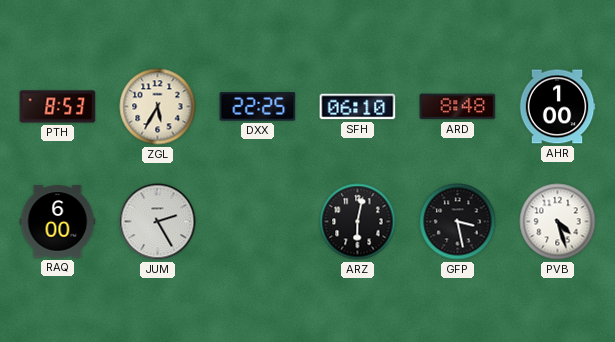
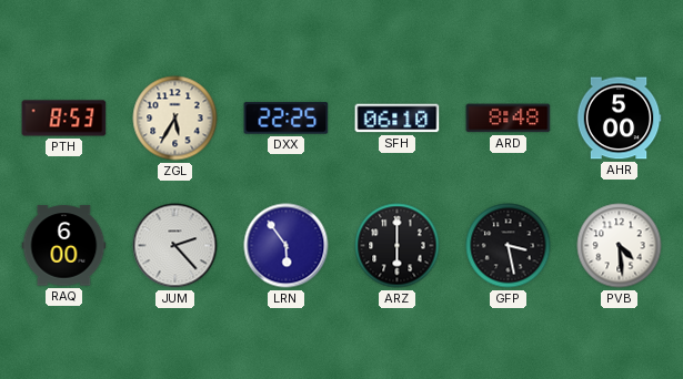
AHR: 1:00 -> 5:00 (619, 119)
JUM: 2:25 -> 2:23 (175, 246)
LRN: none -> 5:54 (287, 246)
ARZ: 6:02 -> 6:00 (398, 246)
PVB: 4:27 -> 4:29 (620, 246)
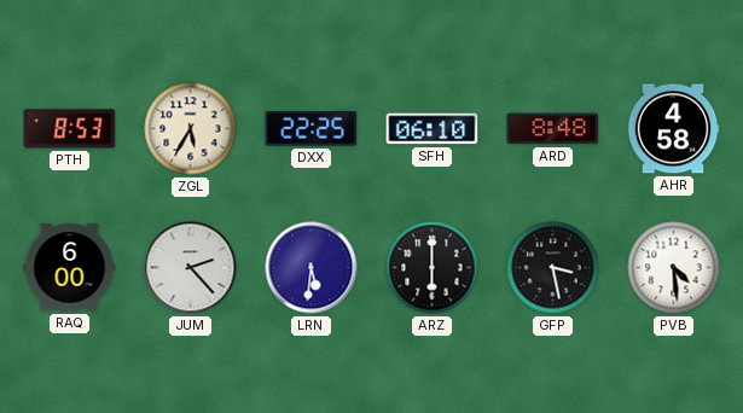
AHR: 5:00 -> 4:58 (673, 129)
LRN: 5:54 -> 5:31 (312, 268)
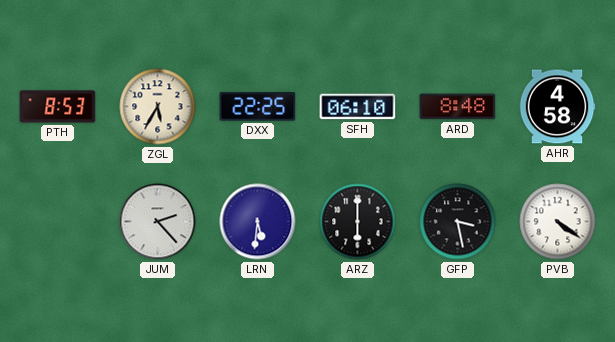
RAQ: 6:00 -> none (70, 268)
PVB: 4:29 -> 4:21 (558, 222)
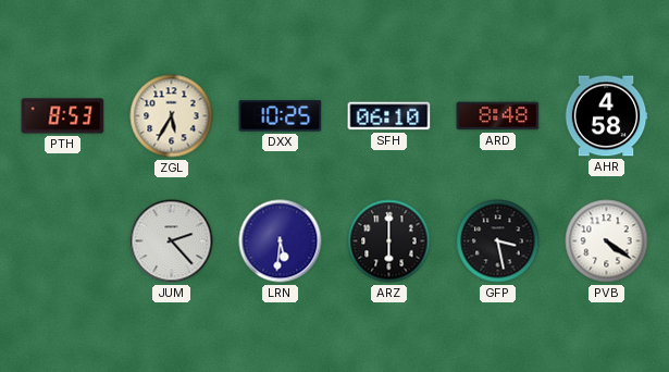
DXX: 22:25 -> 10:25 (281, 116)
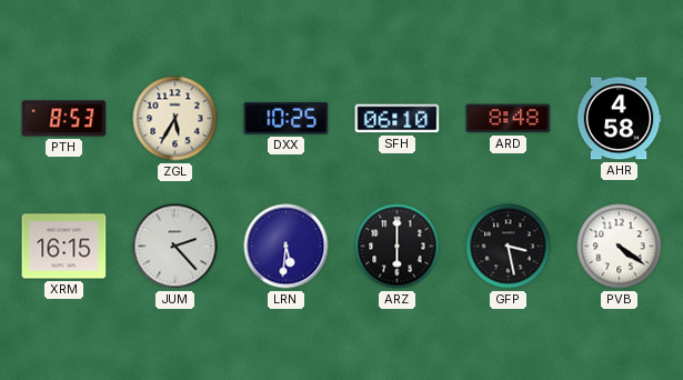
XRM: none -> 16:15 (64, 247)
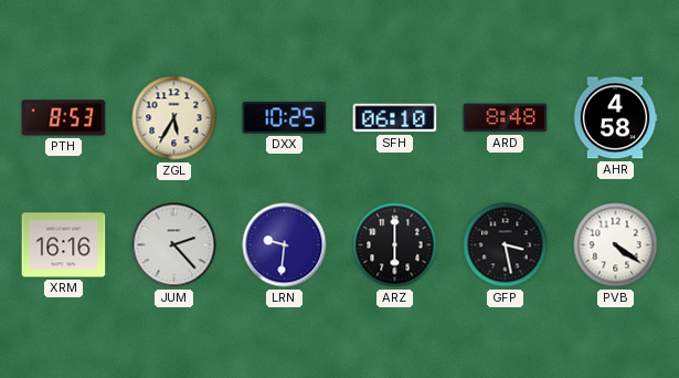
XRM: 16:15 -> 16:16 (64, 245)
LRN: 5:31 -> 9:31 (285, 245)
